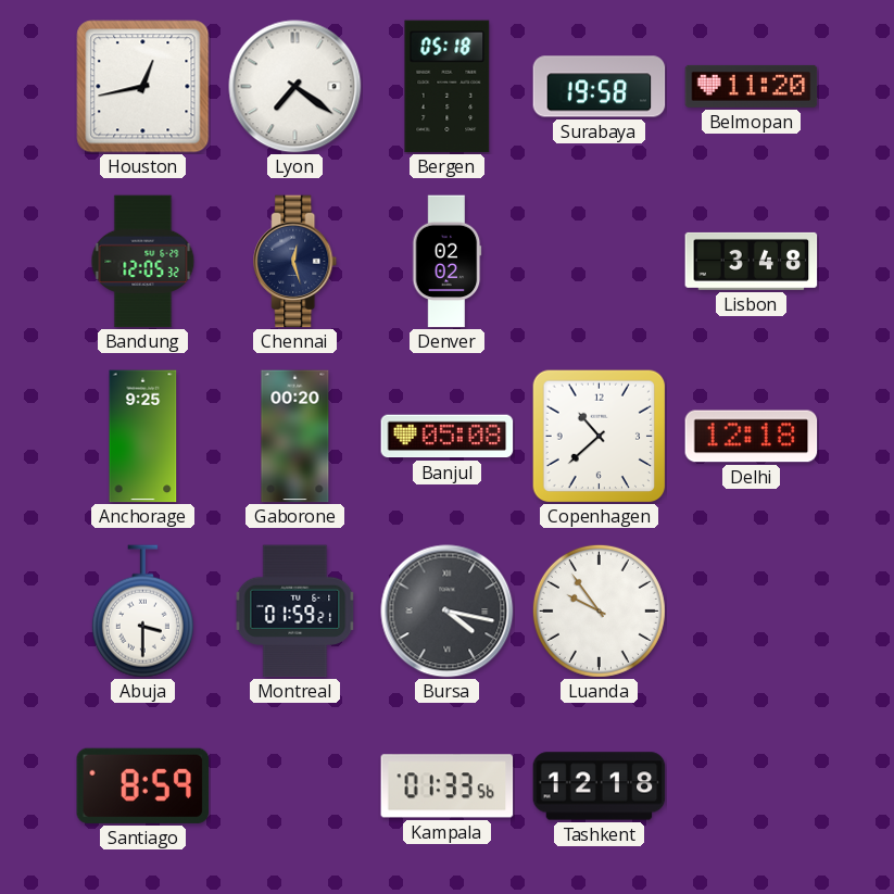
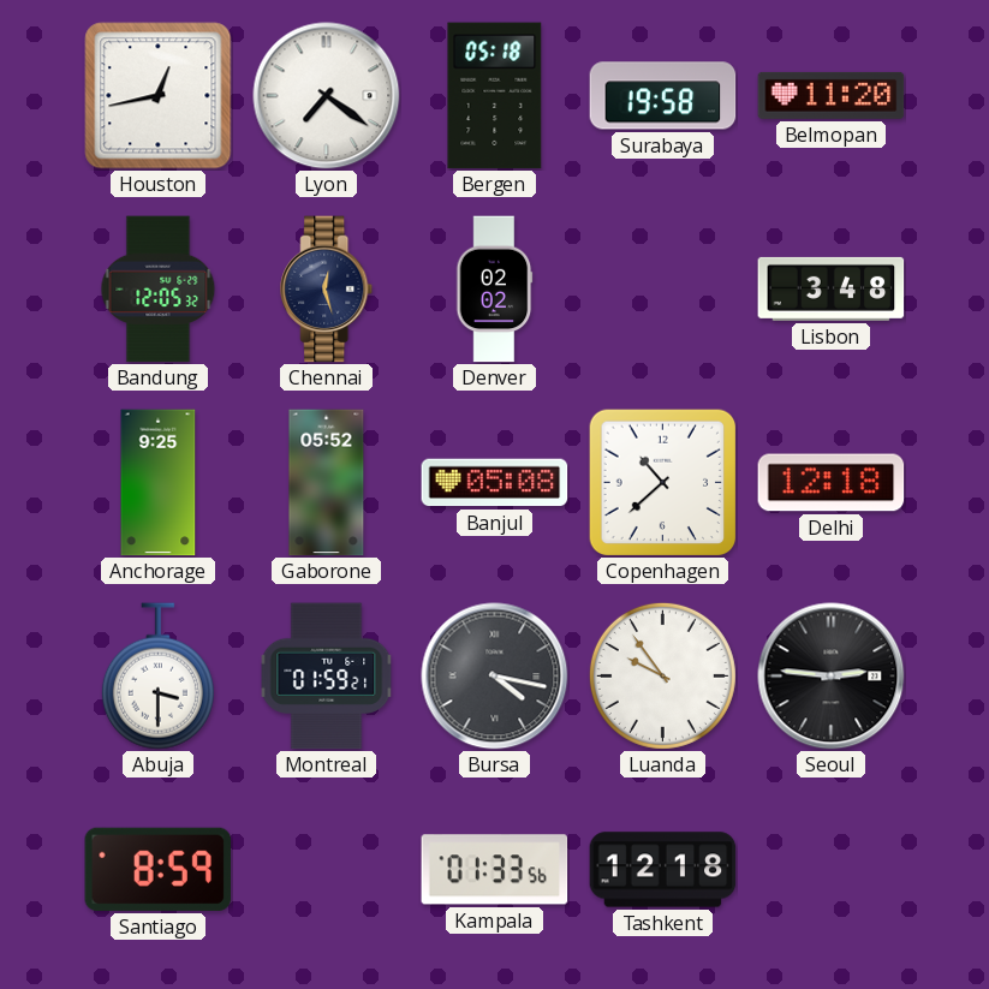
Gaborone: 00:20 -> 05:52 (327, 483)
Seoul: none -> 2:46 (832, 677)
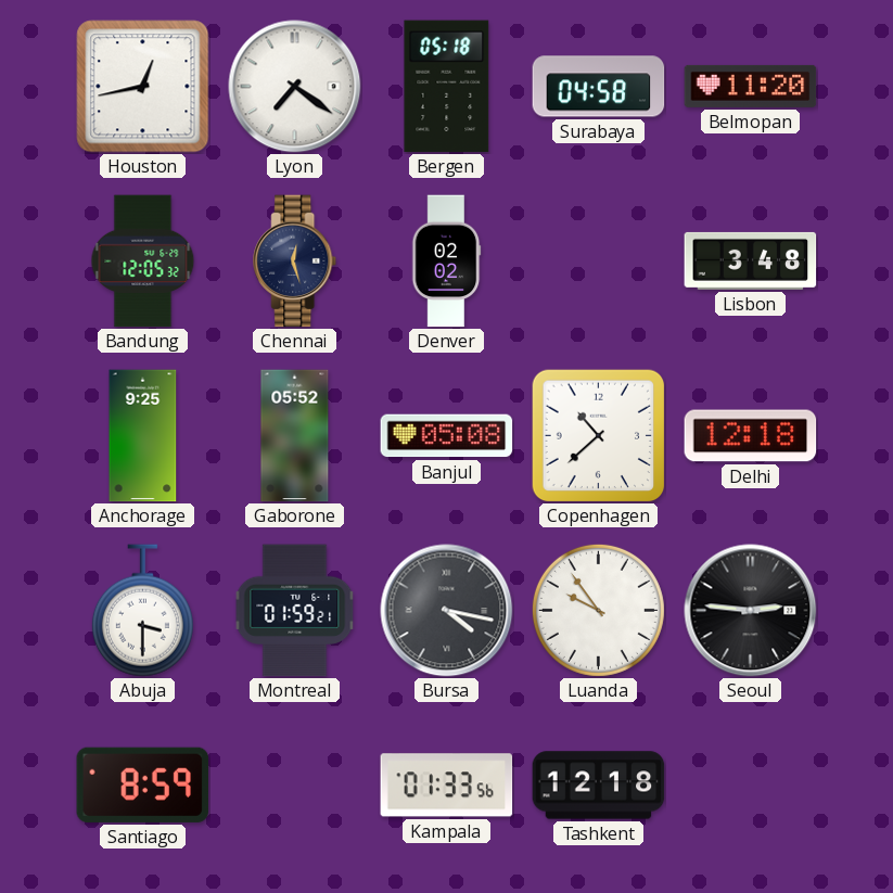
Surabaya: 19:58 -> 04:58 (599, 87)
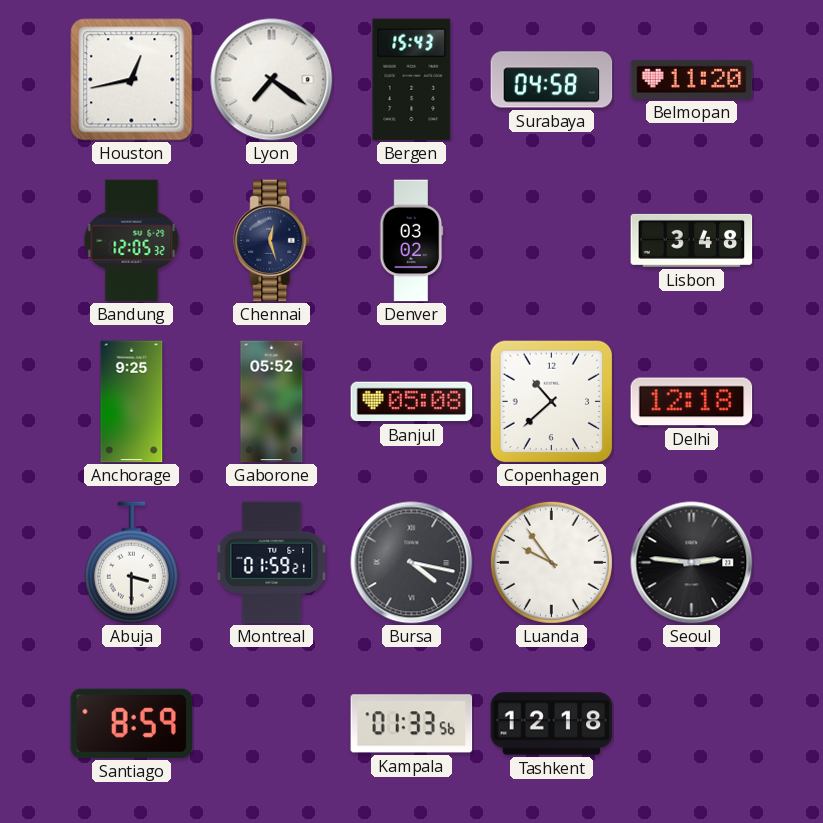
Bergen: 05:18 -> 15:43 (412, 80)
Denver: 02:02 -> 03:02 (412, 241)
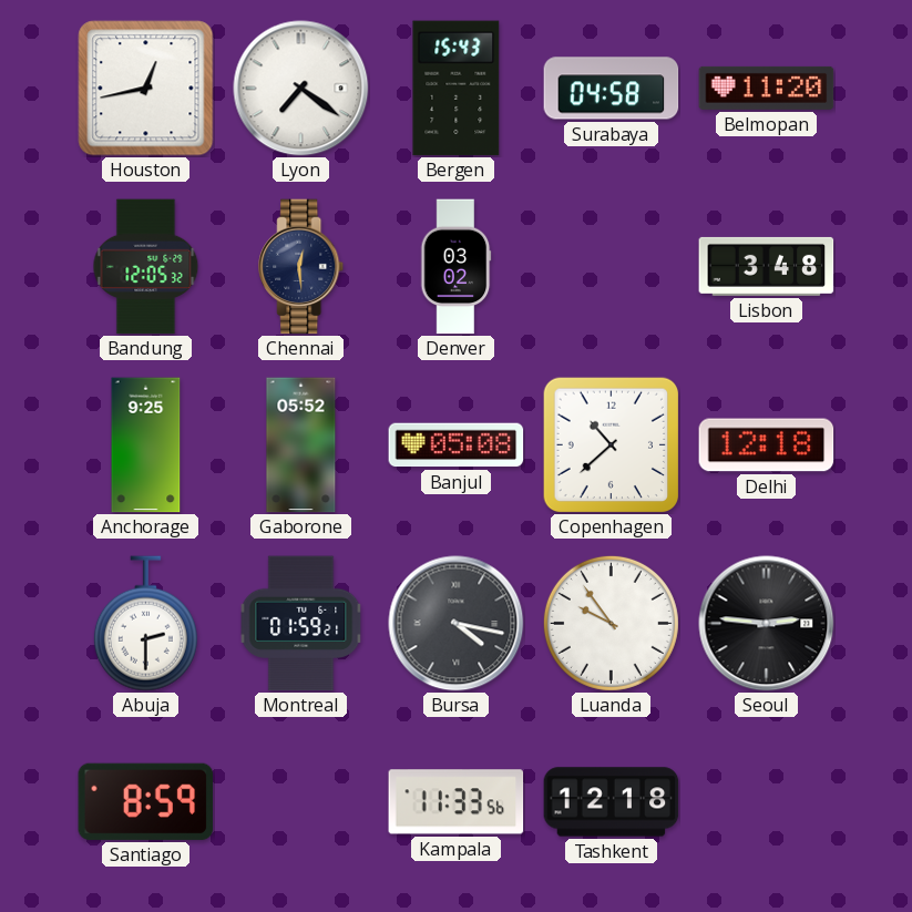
Chennai: 12:27 -> 12:29 (301, 267)
Abuja: 3:30 -> 2:30 (145, 624)
Kampala: 01:33 -> 11:33 (457, 802)
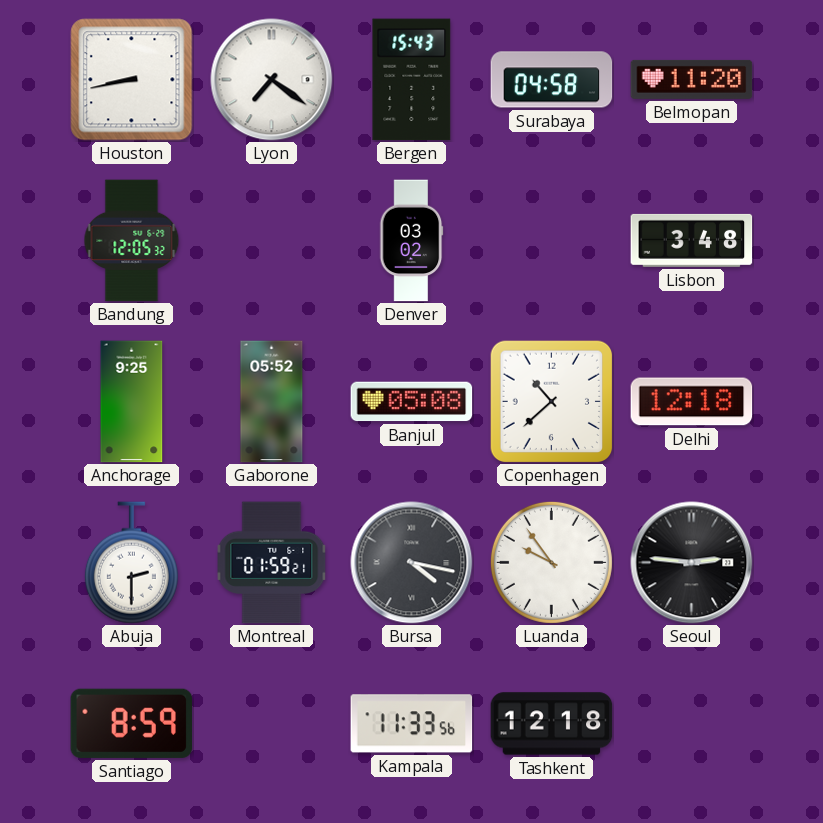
Houston: 12:43 -> 8:43 (132, 80)
Chennai: 12:29 -> none (301, 267)
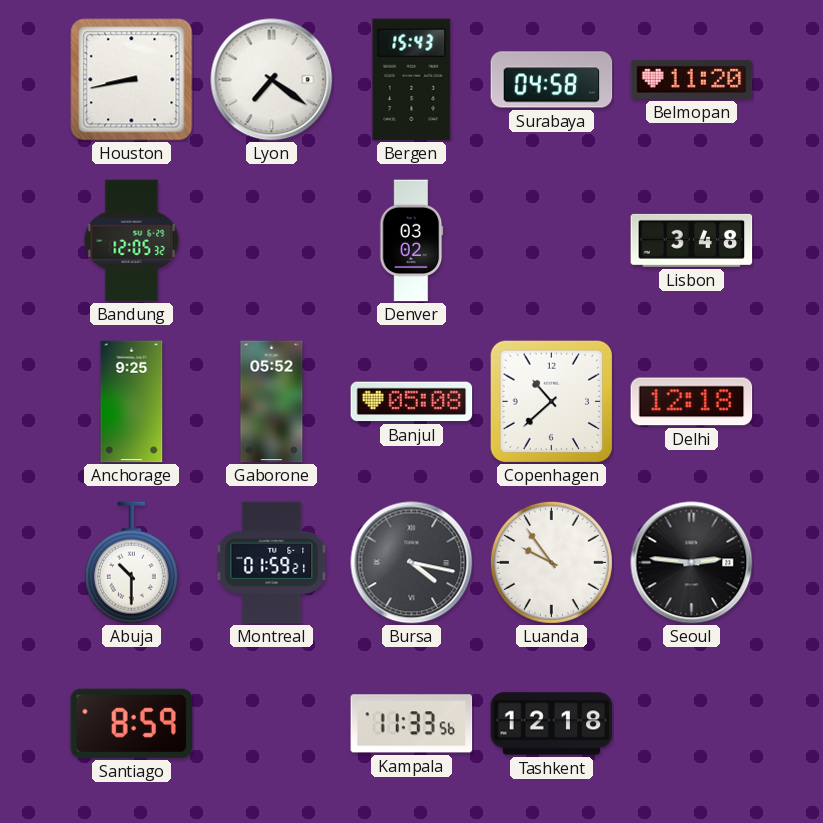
Abuja: 2:30 -> 10:30 (131, 563)
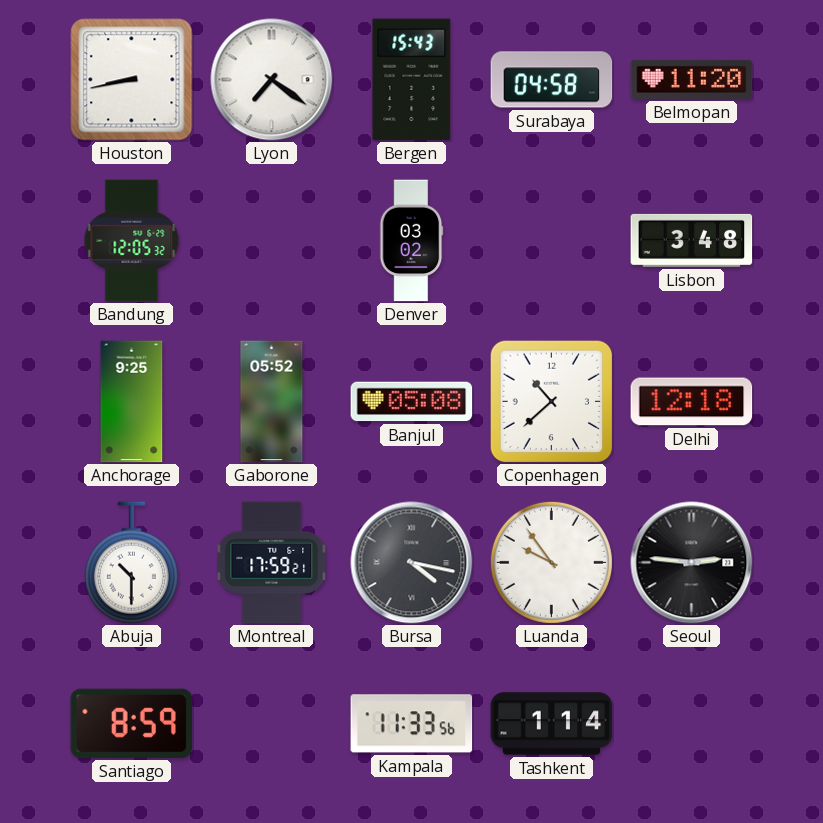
Montreal: 01:59 -> 17:59 (272, 563)
Tashkent: 12:18 -> 1:14 (552, 724)
